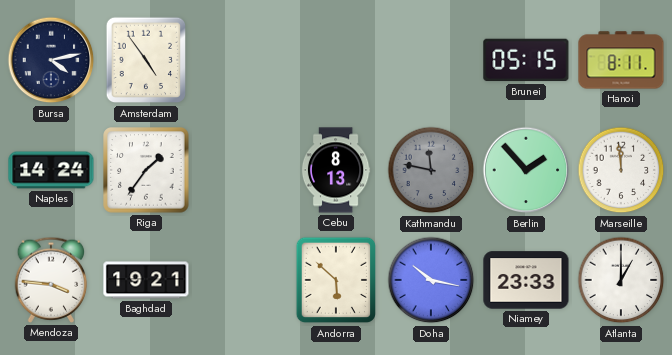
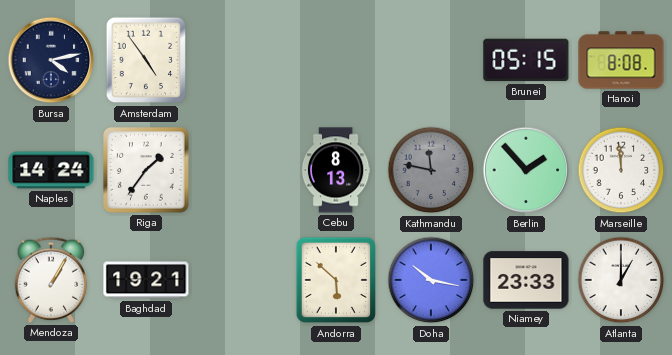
Hanoi: 8:11 -> 8:08 (621, 60)
Mendoza: 3:46 -> 1:05 (51, 280)
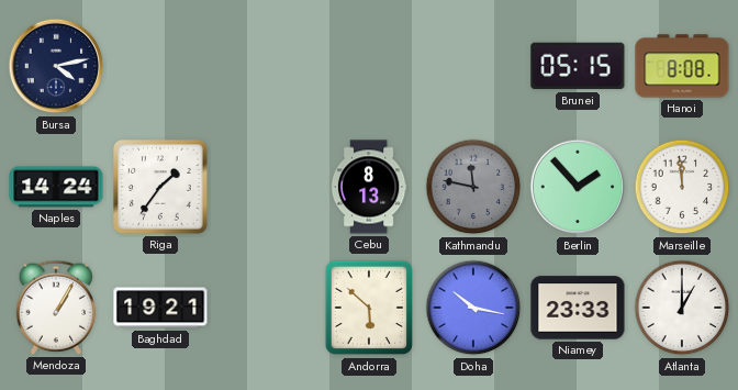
Amsterdam: 4:54 -> none (145, 60)
